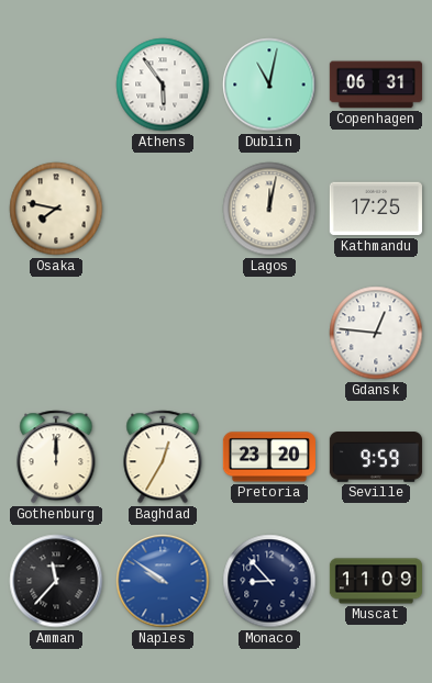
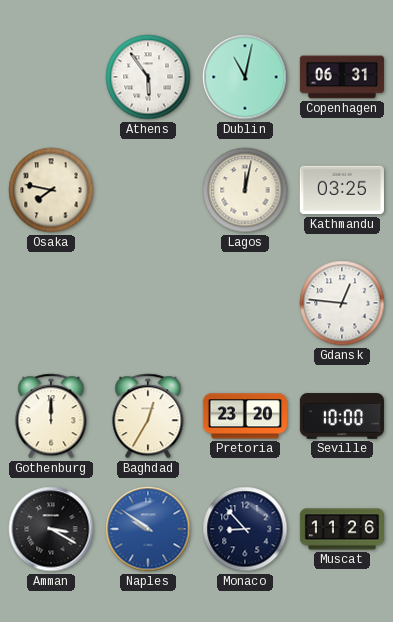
Kathmandu: 17:25 -> 03:25 (342, 190)
Seville: 9:59 -> 10:00 (342, 416)
Amman: 11:37 -> 3:20 (51, 529)
Muscat: 11:09 -> 11:26 (341, 529)
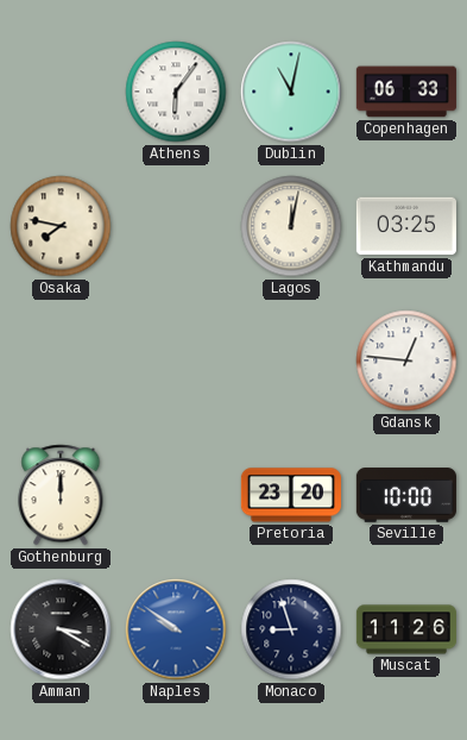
Athens: 5:54 -> 6:06 (176, 92)
Copenhagen: 06:31 -> 06:33 (406, 92)
Baghdad: 12:35 -> none (148, 416)
Monaco: 8:53 -> 8:57 (291, 629)
